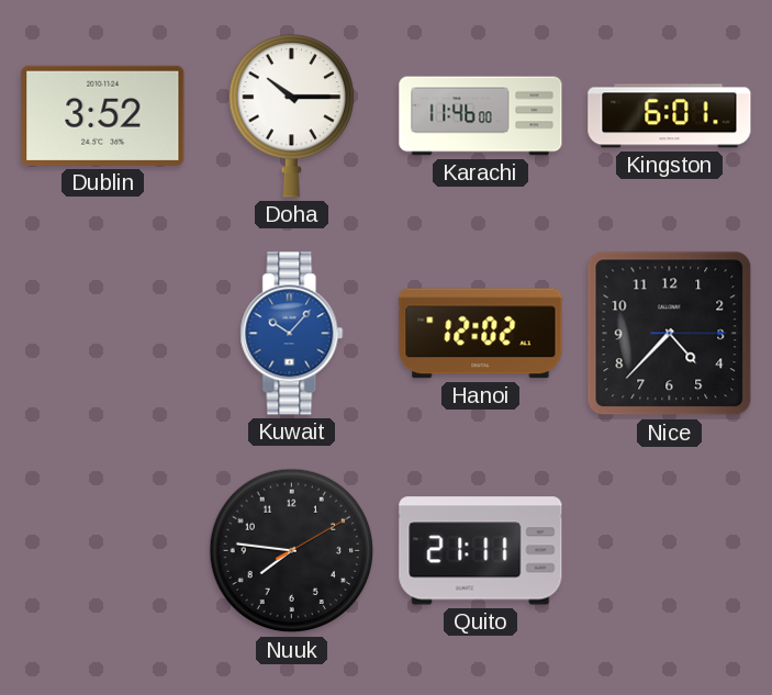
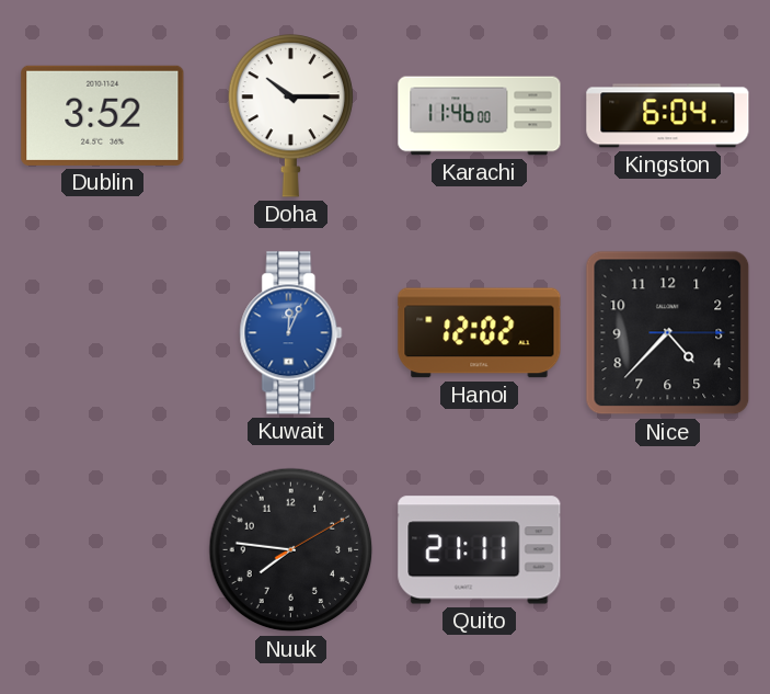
Kingston: 6:01 -> 6:04 (668, 116)
Kuwait: 10:07 -> 12:04 (291, 333)
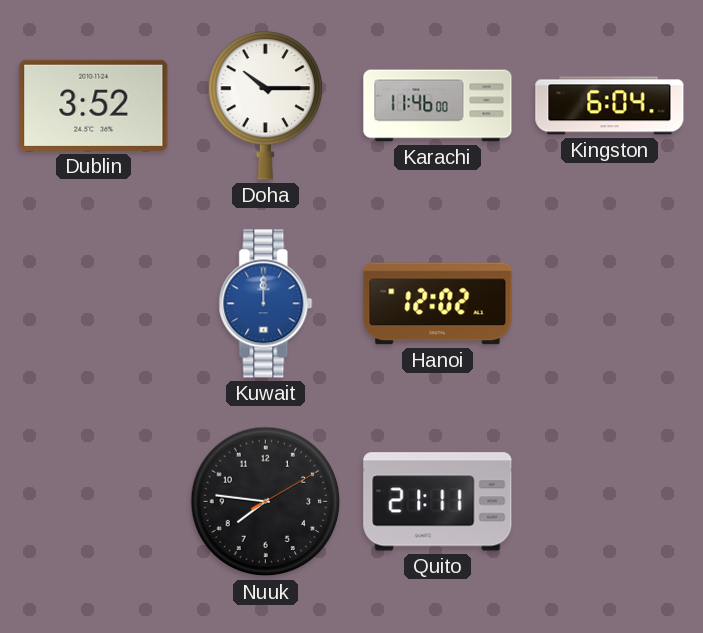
Kuwait: 12:04 -> 12:00 (266, 304)
Nice: 4:37 -> none (668, 333)
